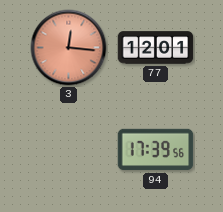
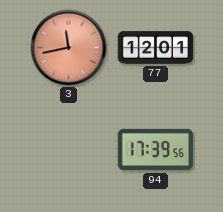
3: 12:16 -> 11:43 (69, 48)
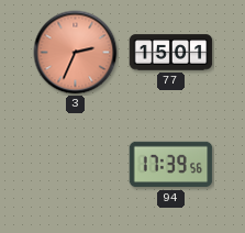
3: 11:43 -> 2:34 (76, 53)
77: 12:01 -> 15:01 (171, 53)
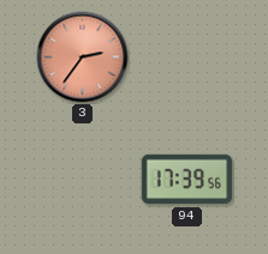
3: 2:34 -> 2:36 (83, 58)
77: 15:01 -> none (171, 53)
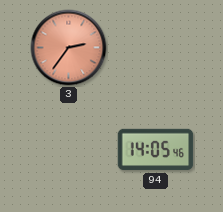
94: 17:39 -> 14:05 (156, 150)
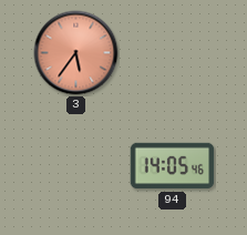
3: 2:36 -> 5:36 (76, 53)
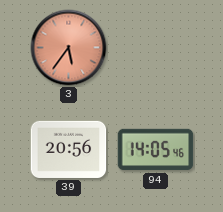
39: none -> 20:56 (69, 149)
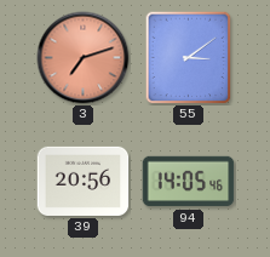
3: 5:36 -> 7:12 (84, 58)
55: none -> 3:09 (189, 58)
